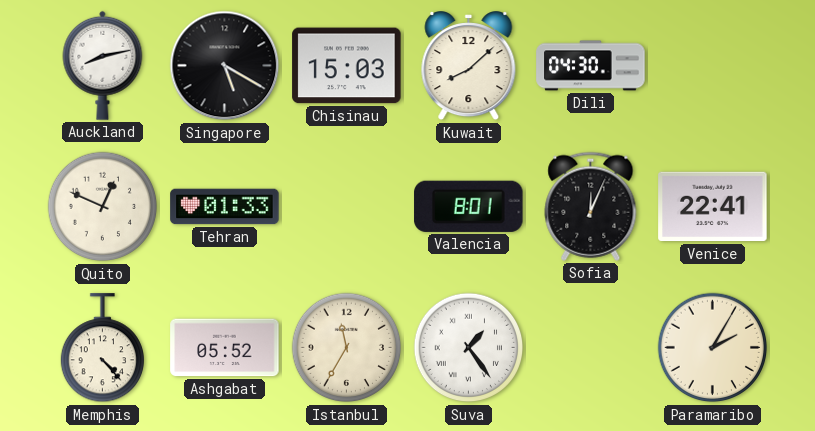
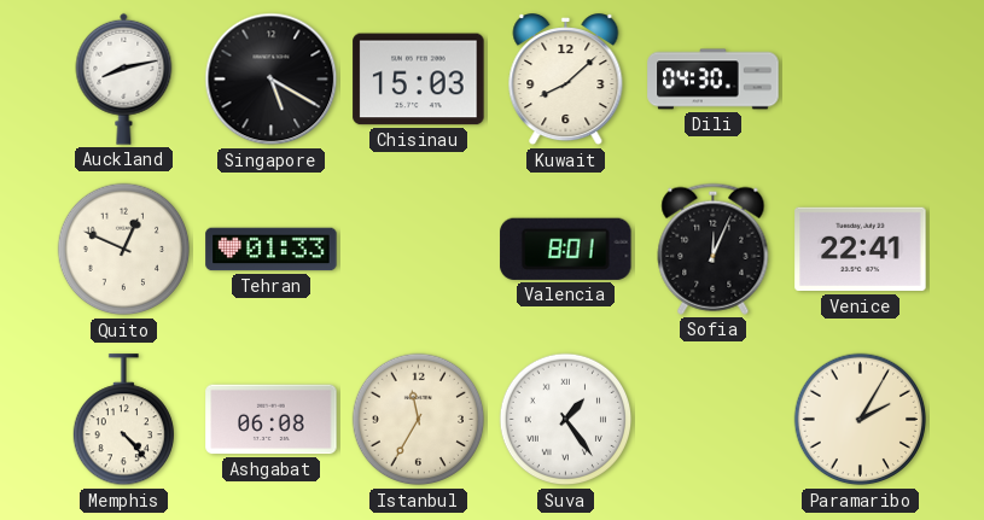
Ashgabat: 05:52 -> 06:08 (272, 420)
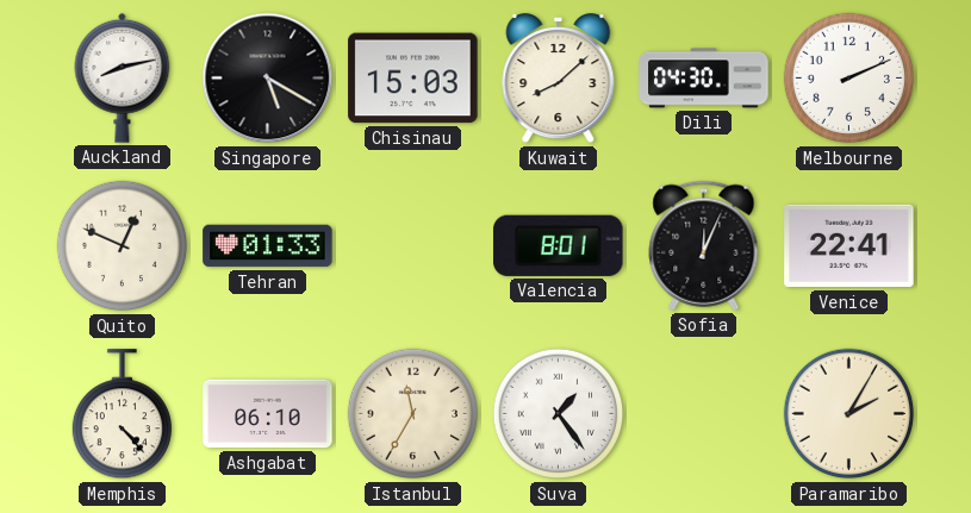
Melbourne: none -> 2:11 (849, 79)
Ashgabat: 06:08 -> 06:10 (268, 414)
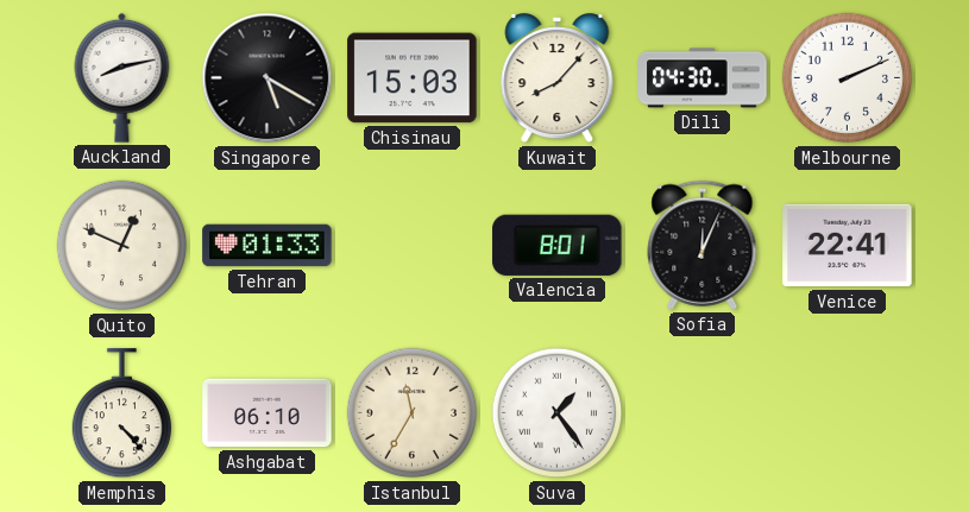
Kuwait: 8:08 -> 8:07 (558, 78)
Paramaribo: 2:05 -> none (849, 414)
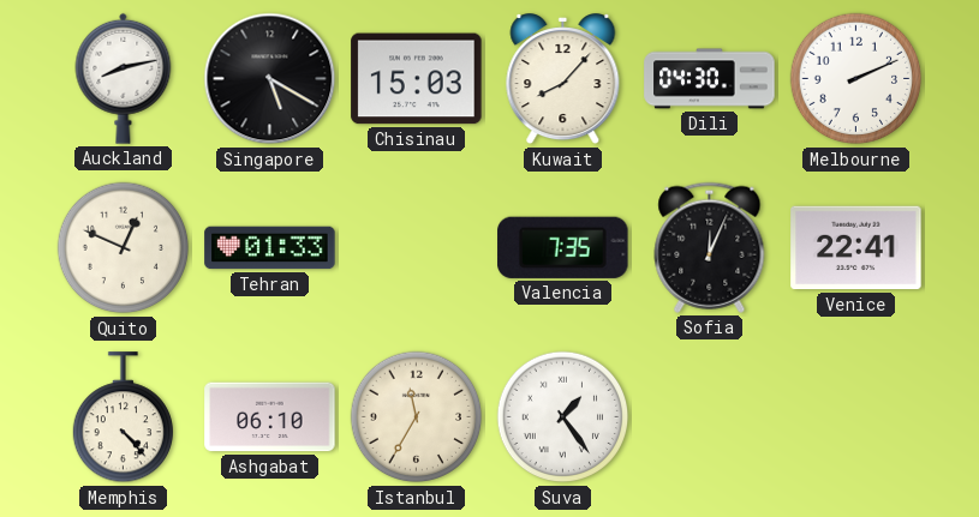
Valencia: 8:01 -> 7:35 (563, 247)
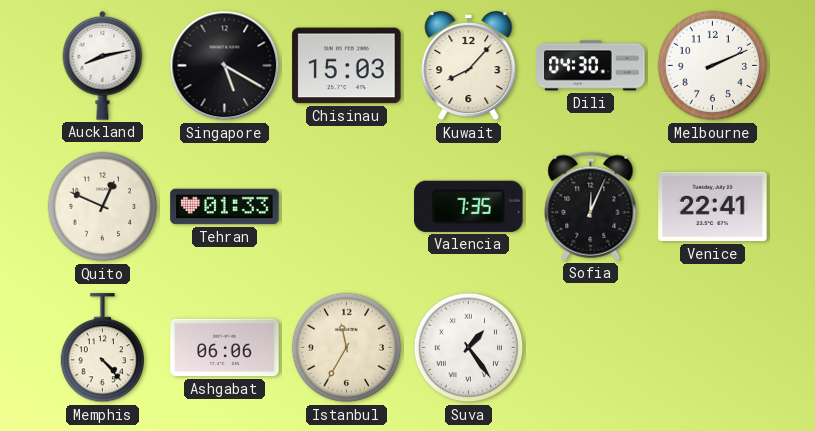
Ashgabat: 06:10 -> 06:06 (225, 348)
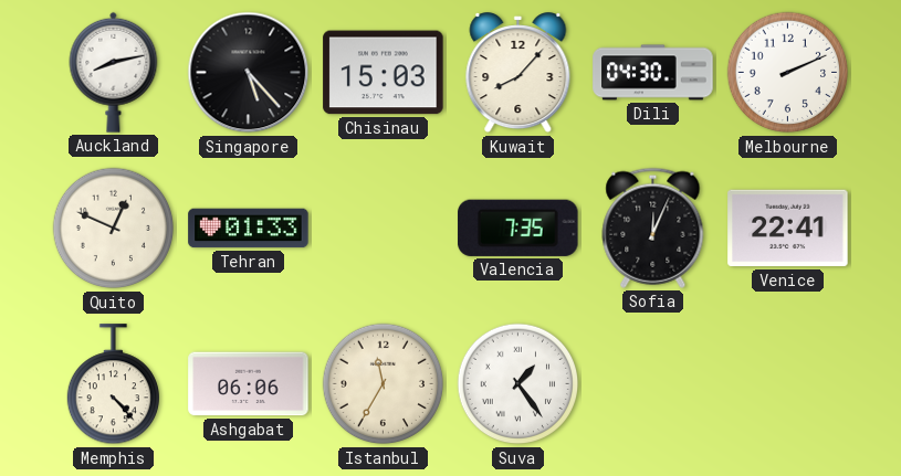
Singapore: 5:20 -> 5:23 (249, 73)
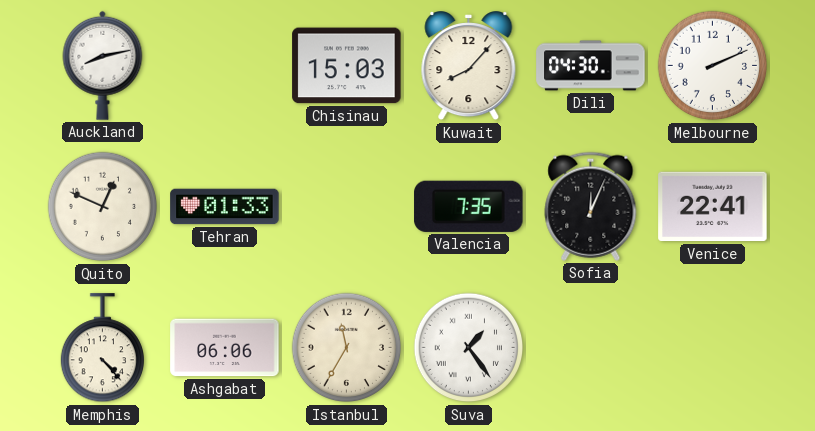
Singapore: 5:23 -> none (249, 73)
